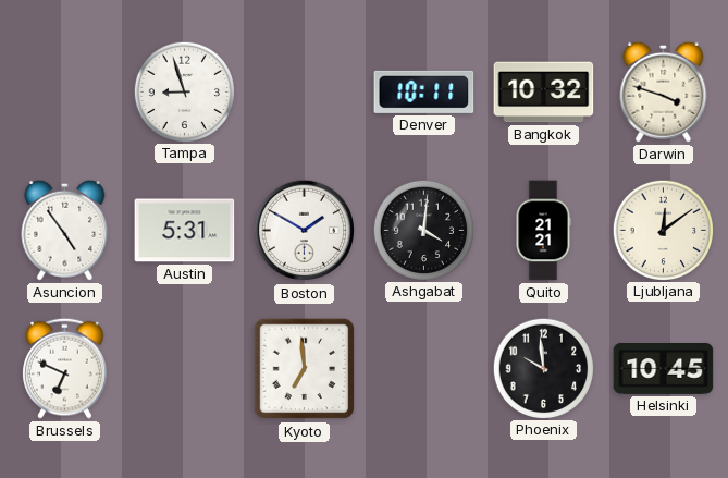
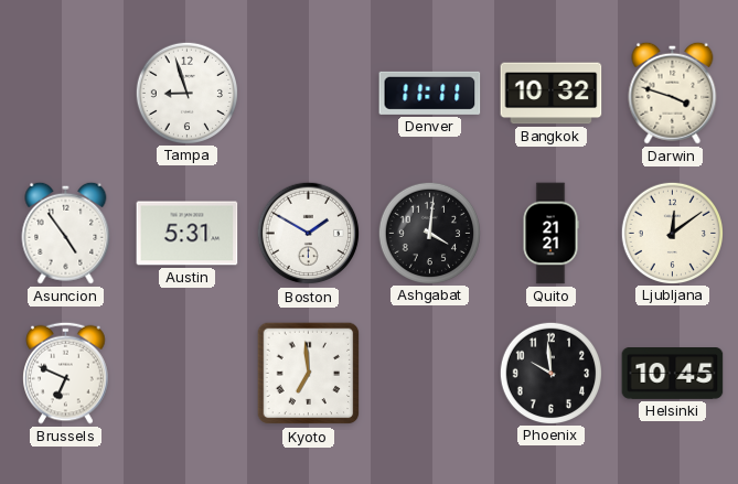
Denver: 10:11 -> 11:11 (430, 93)
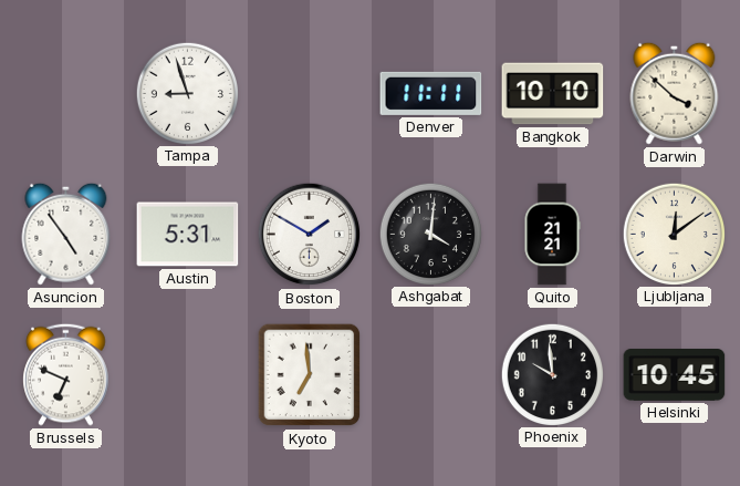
Bangkok: 10:32 -> 10:10 (553, 94)
Darwin: 3:48 -> 3:52 (675, 93)
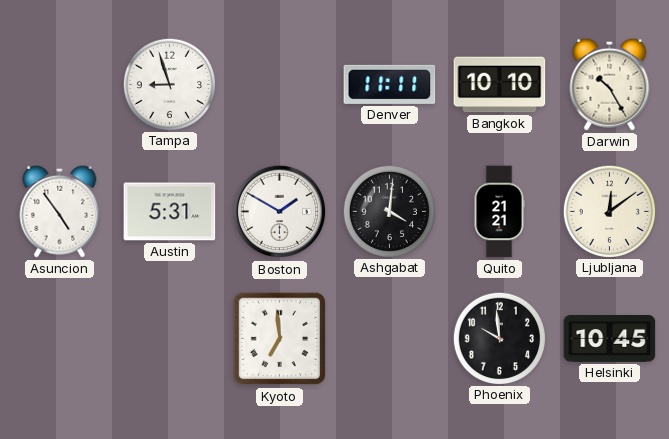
Darwin: 3:52 -> 10:25 (610, 84)
Brussels: 6:49 -> none (66, 374)
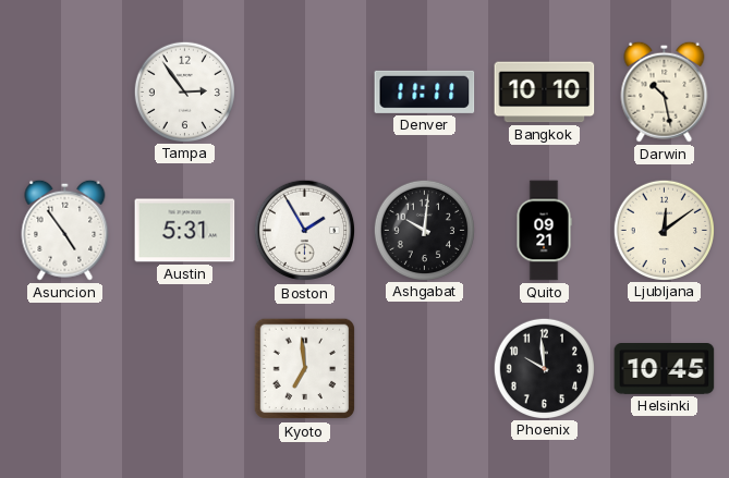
Tampa: 8:57 -> 2:54 (184, 91)
Darwin: 10:25 -> 10:28 (665, 91)
Boston: 1:50 -> 1:55 (305, 231)
Ashgabat: 4:01 -> 10:01 (424, 230)
Quito: 21:21 -> 09:21 (544, 231)
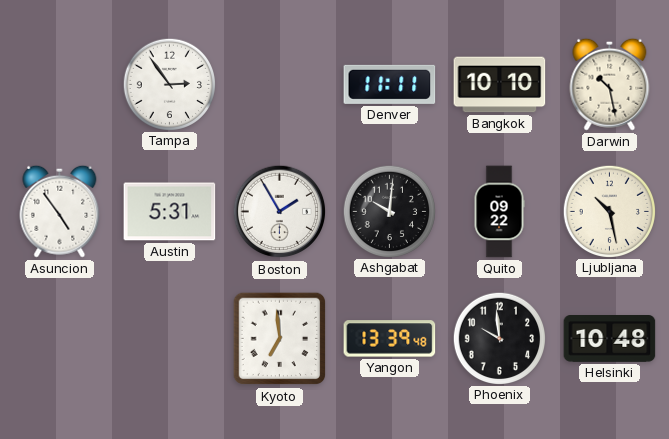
Quito: 09:21 -> 09:22 (499, 212)
Ljubljana: 12:09 -> 10:28 (609, 211)
Yangon: none -> 13:39 (390, 339)
Helsinki: 10:45 -> 10:48 (610, 339)
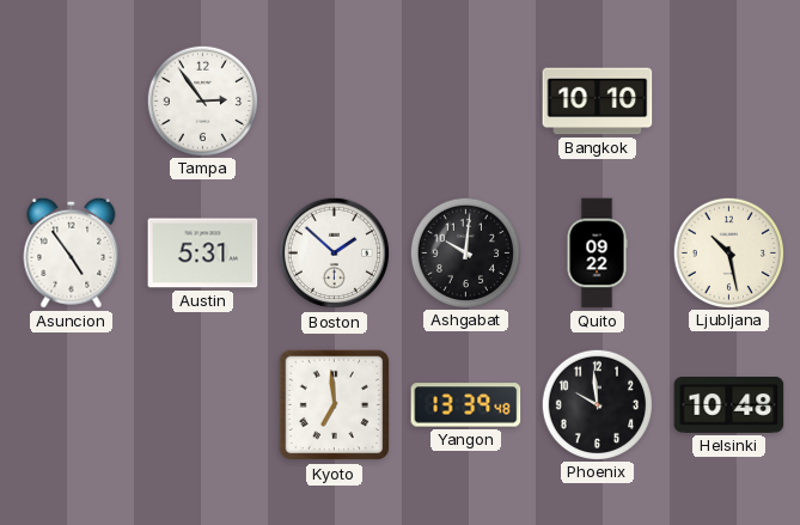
Denver: 11:11 -> none (390, 84)
Darwin: 10:28 -> none (610, 84)
Boston: 1:55 -> 1:52 (335, 254)
